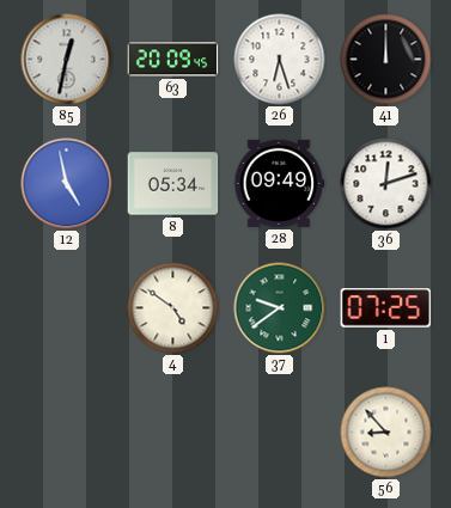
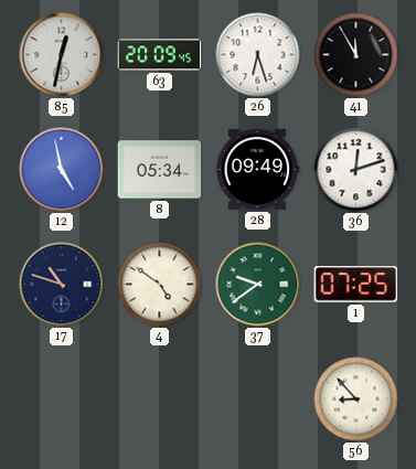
41: 12:00 -> 11:55 (356, 55)
17: none -> 10:48 (62, 285)
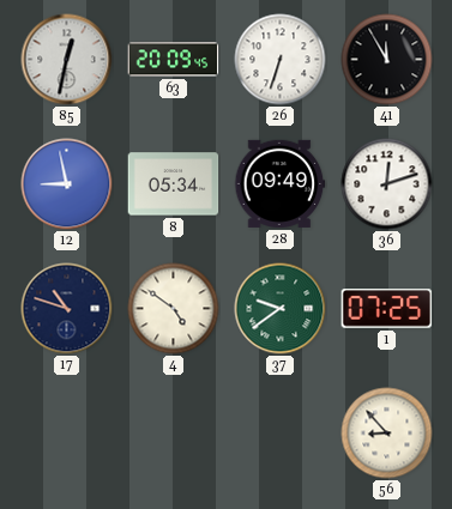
26: 6:27 -> 6:33 (281, 60)
12: 4:58 -> 8:58 (67, 184)
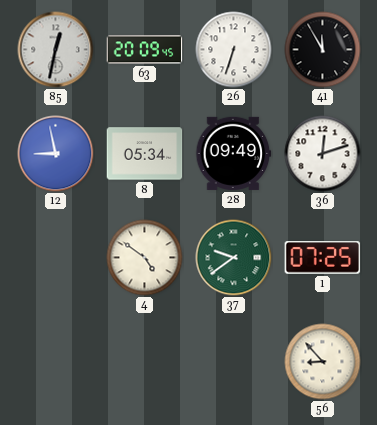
17: 10:48 -> none (67, 309)
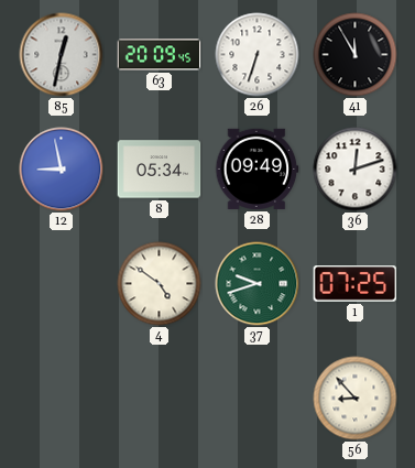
37: 9:39 -> 9:42 (258, 284)
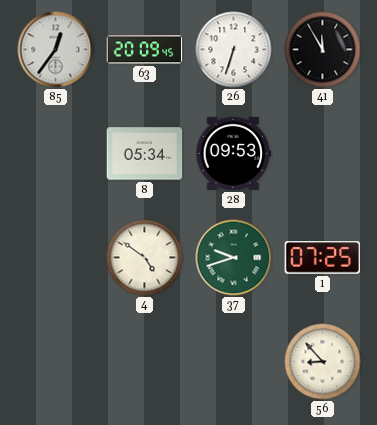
85: 12:32 -> 12:36 (56, 50)
12: 8:58 -> none (62, 170)
28: 09:49 -> 09:53 (234, 153)
36: 12:12 -> none (356, 170)
